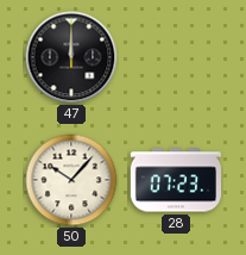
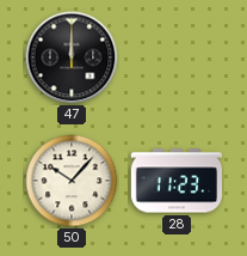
28: 07:23 -> 11:23 (175, 181)
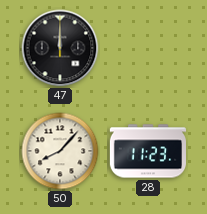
50: 10:07 -> 8:07 (60, 151)
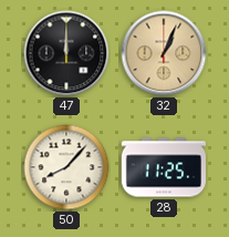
32: none -> 1:04 (164, 53)
28: 11:23 -> 11:25 (163, 167)
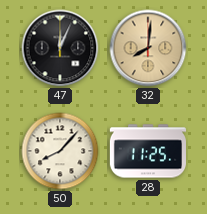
47: 12:00 -> 12:04 (60, 48)
32: 1:04 -> 8:01 (148, 48)
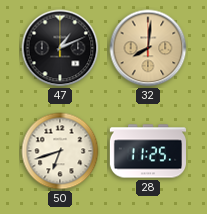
47: 12:04 -> 1:11 (60, 48)
50: 8:07 -> 6:42 (60, 151)
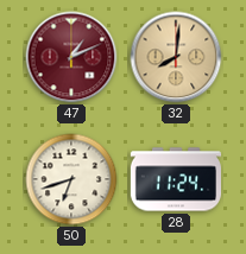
47 dial: black -> burgundy (71, 57)
28: 11:25 -> 11:24 (175, 179)
